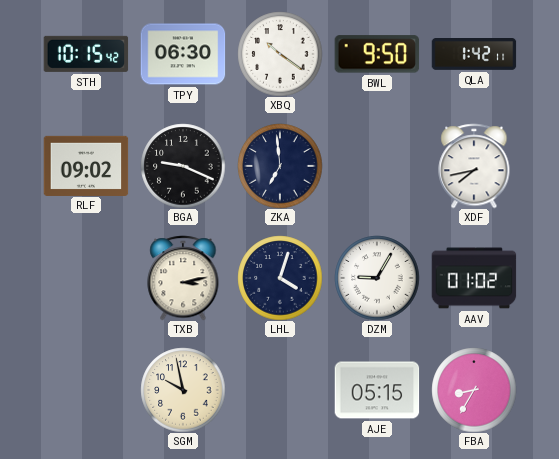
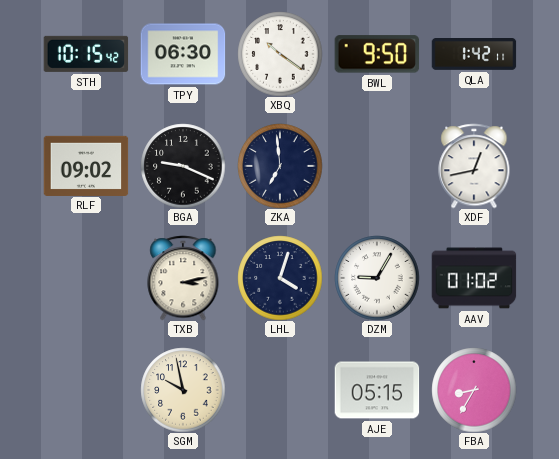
XDF: 7:43 -> 12:43 (474, 166)
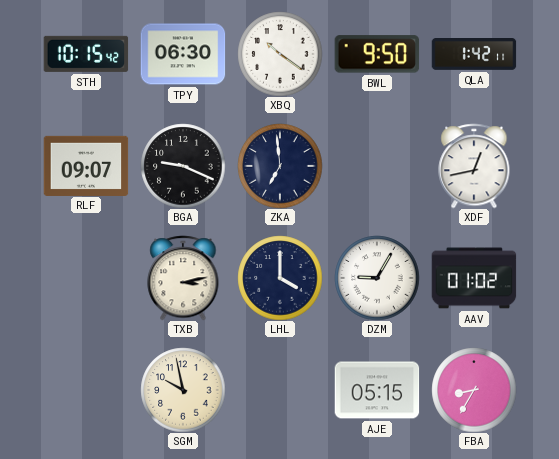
RLF: 09:02 -> 09:07 (86, 165)
LHL: 4:03 -> 4:00 (280, 278)
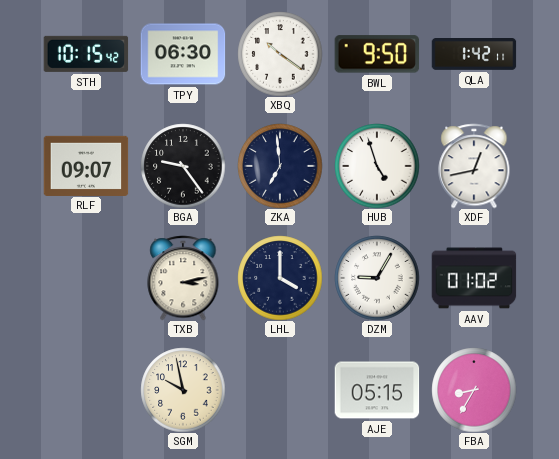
BGA: 9:19 -> 9:24 (183, 166)
HUB: none -> 4:57 (377, 166)
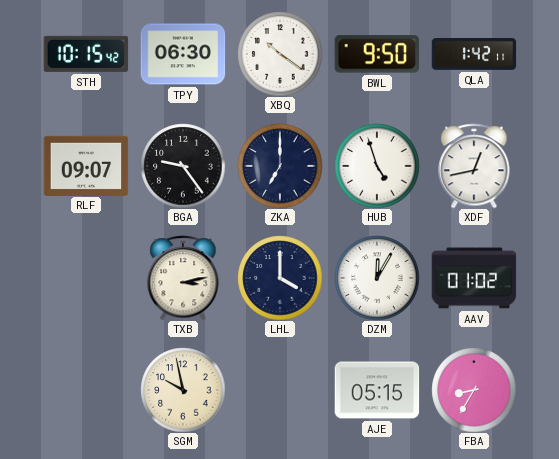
ZKA: 6:59 -> 7:00 (280, 166)
DZM: 9:05 -> 12:05 (377, 278)
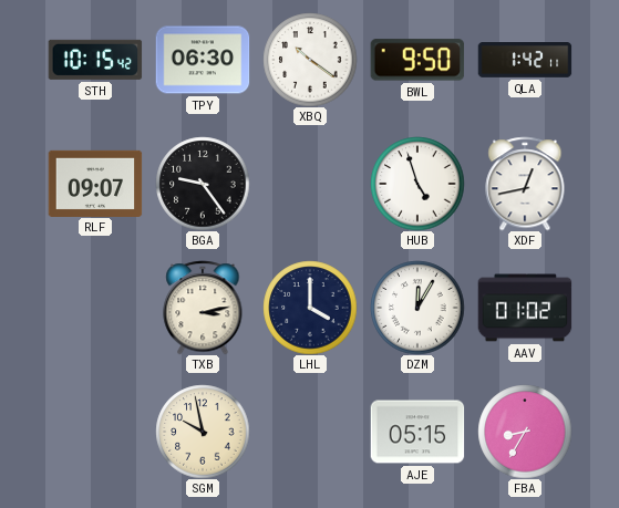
ZKA: 7:00 -> none (280, 166)
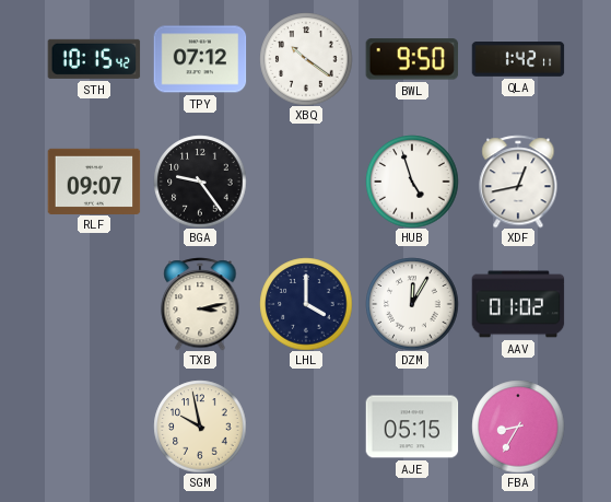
TPY: 06:30 -> 07:12 (200, 59)
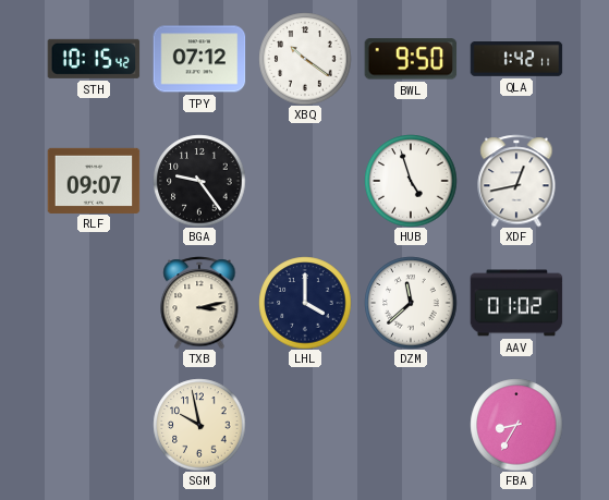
DZM: 12:05 -> 11:38 (411, 303)
AJE: 05:15 -> none (412, 427)
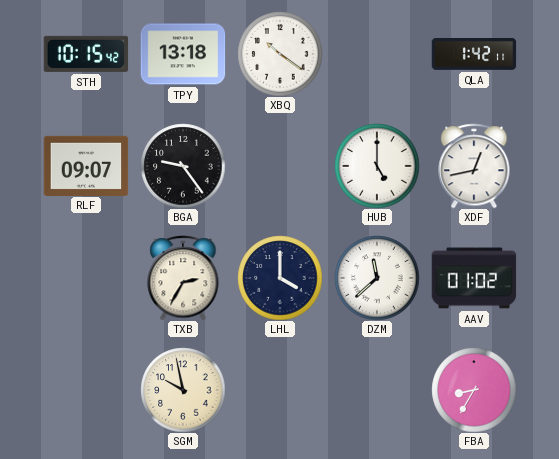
TPY: 07:12 -> 13:18 (183, 54)
BWL: 9:50 -> none (411, 59)
HUB: 4:57 -> 5:00 (377, 166)
TXB: 3:13 -> 2:35 (183, 278)
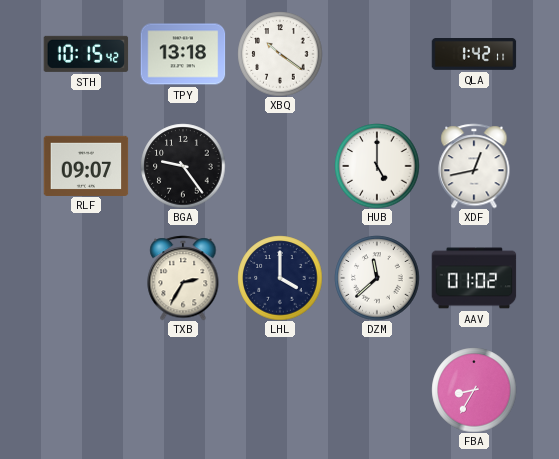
SGM: 9:58 -> none (183, 390)
